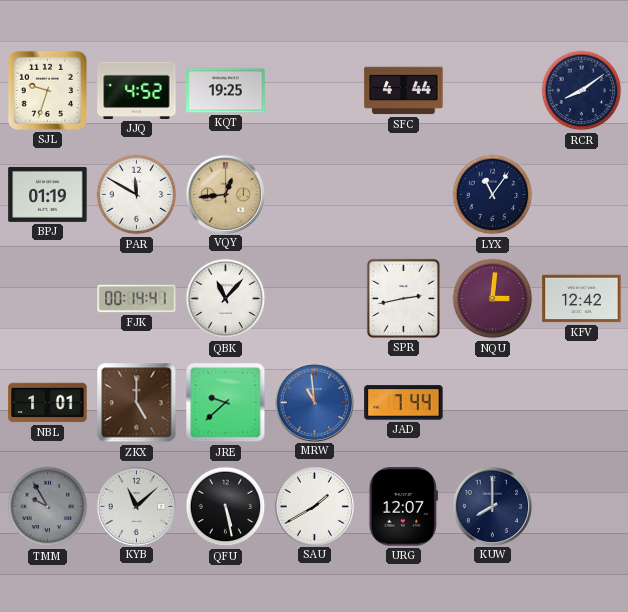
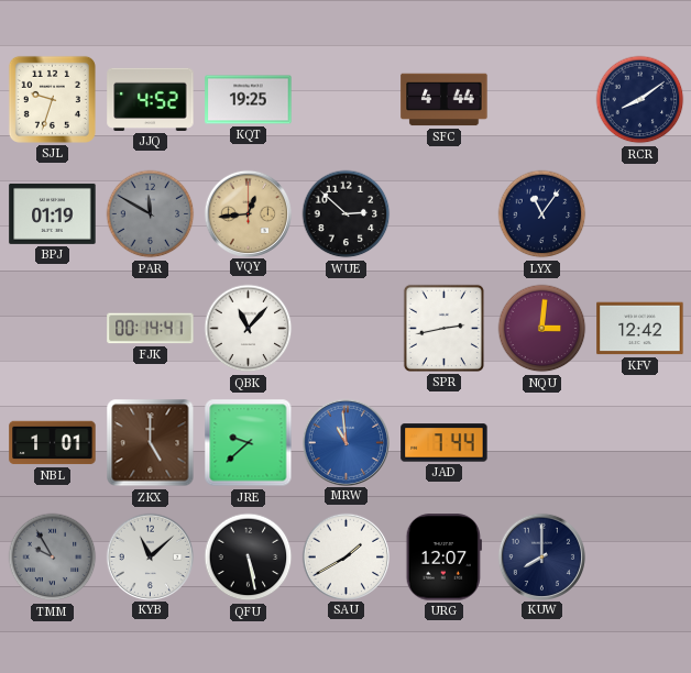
PAR dial: white -> grey (151, 214)
WUE: none -> 2:52 (347, 214)
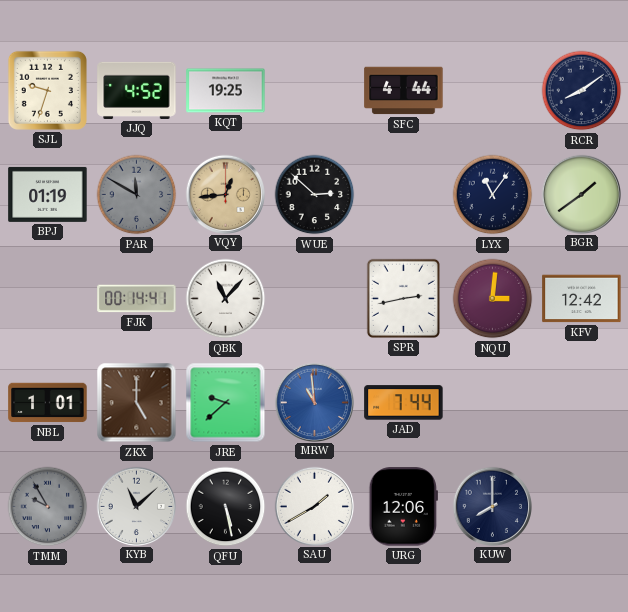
BGR: none -> 1:39 (581, 194)
URG: 12:07 -> 12:06 (403, 507)
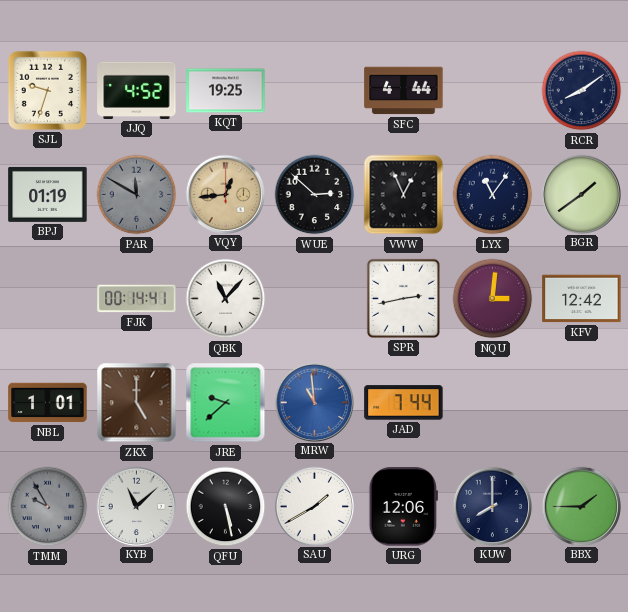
VWW: none -> 12:56 (404, 195)
BBX: none -> 1:45 (581, 506)
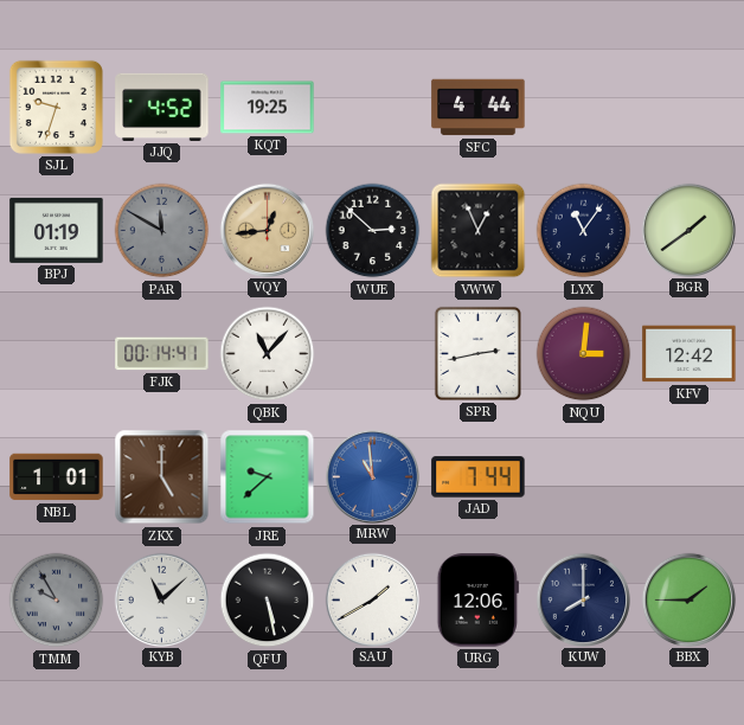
RCR: 8:09 -> none (582, 91)
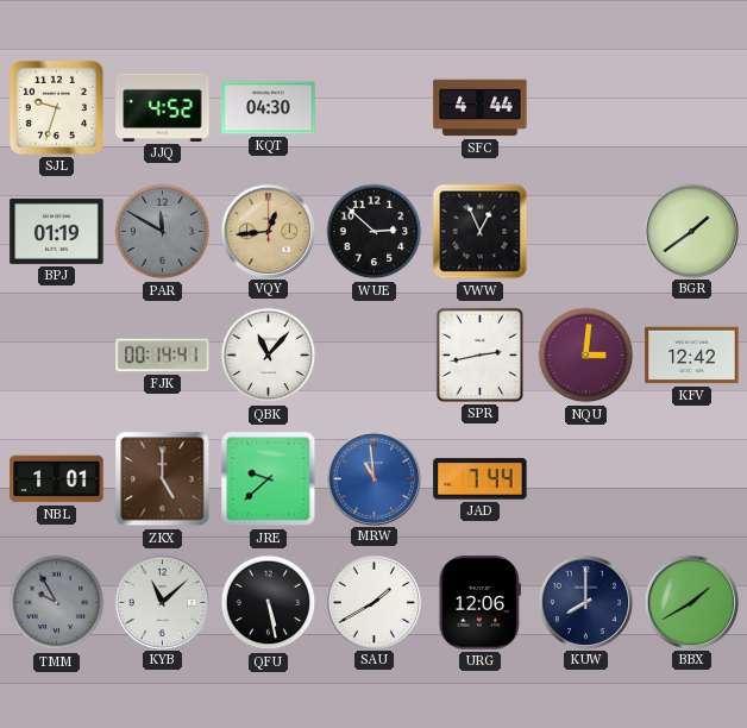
KQT: 19:25 -> 04:30 (269, 108)
LYX: 11:06 -> none (584, 231)
BBX: 1:45 -> 1:40 (691, 602)
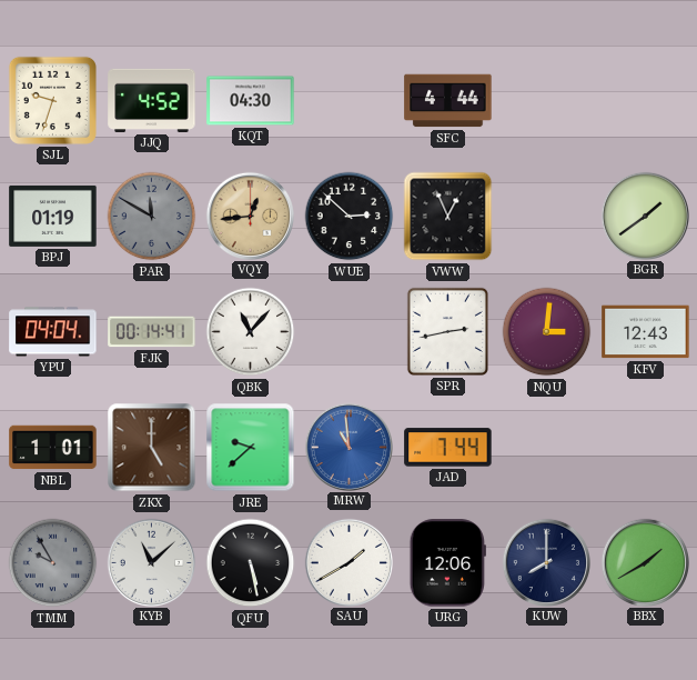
YPU: none -> 04:04 (53, 332)
KFV: 12:42 -> 12:43 (646, 332)
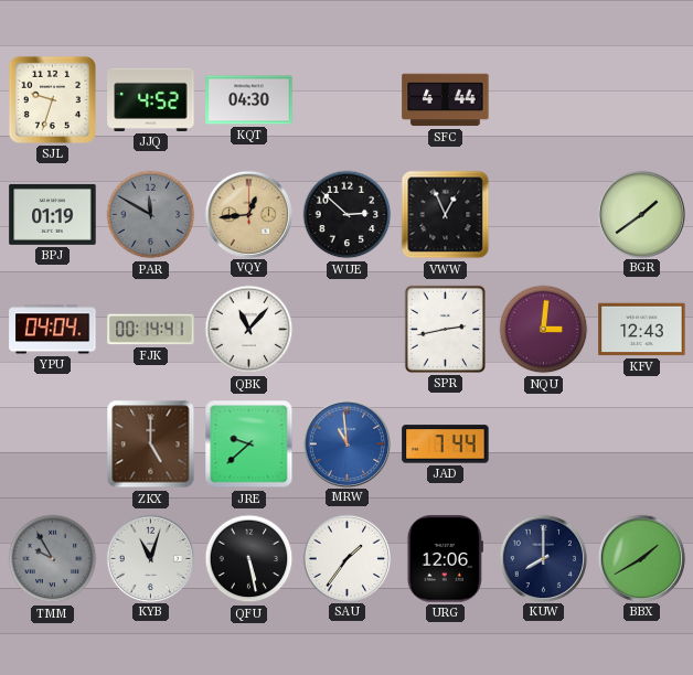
NBL: 1:01 -> none (53, 448)
KYB: 11:08 -> 11:03 (150, 558)
SAU: 1:40 -> 1:36 (346, 558)
